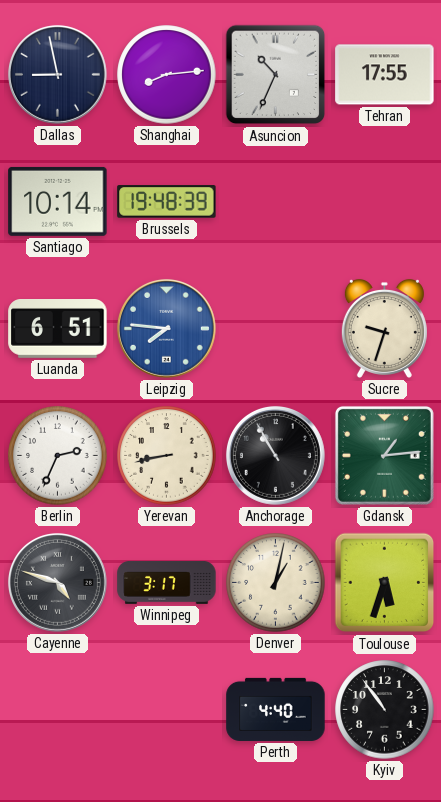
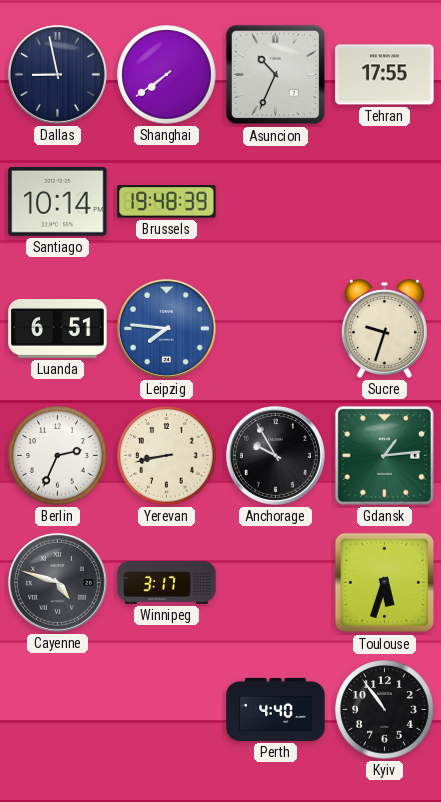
Shanghai: 8:14 -> 7:39 (167, 75)
Anchorage: 10:55 -> 9:55 (275, 455)
Denver: 1:02 -> none (276, 583)
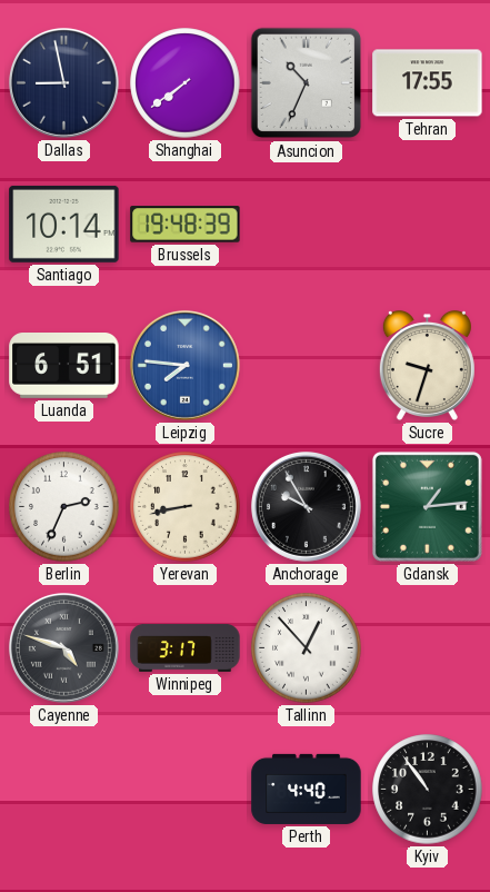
Tallinn: none -> 12:53 (307, 648)
Toulouse: 5:33 -> none (385, 583)
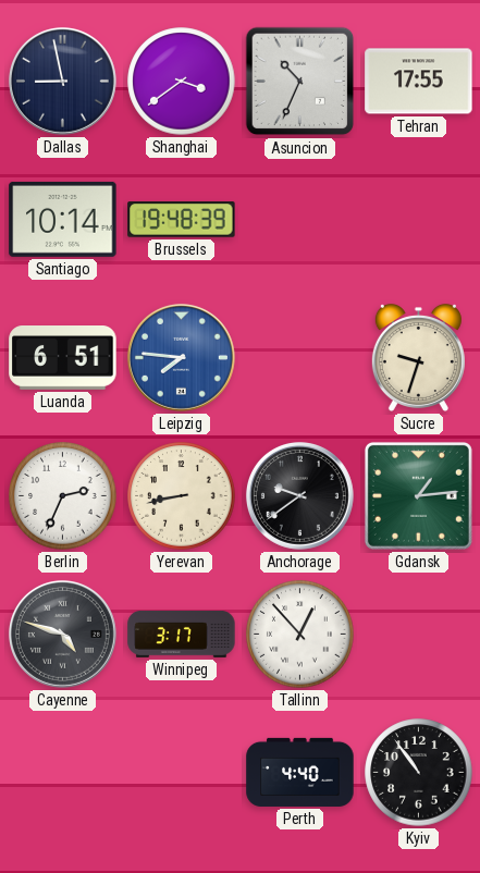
Shanghai: 7:39 -> 3:39 (182, 82)
Anchorage: 9:55 -> 9:39 (299, 495)
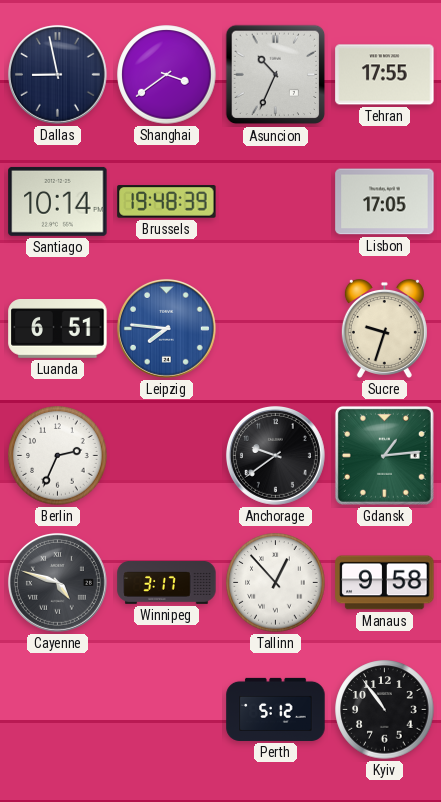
Lisbon: none -> 17:05 (385, 202)
Yerevan: 8:43 -> none (182, 496)
Manaus: none -> 9:58 (385, 583)
Perth: 4:40 -> 5:12 (276, 709)
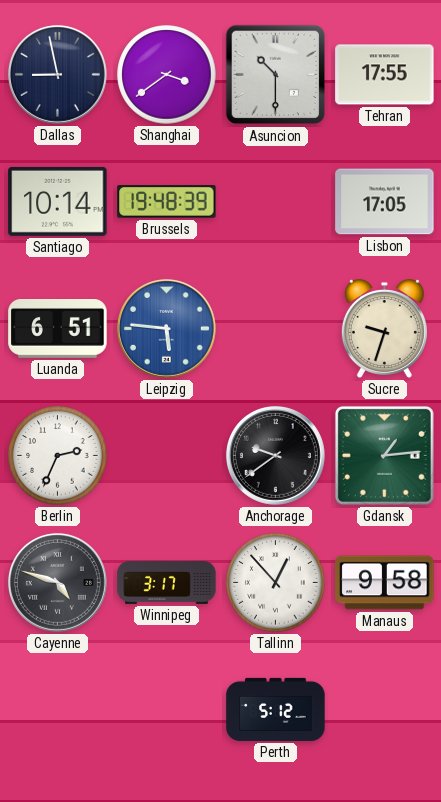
Asuncion: 10:34 -> 10:30 (276, 75)
Leipzig: 7:46 -> 5:46 (166, 328)
Kyiv: 10:54 -> none (385, 710)
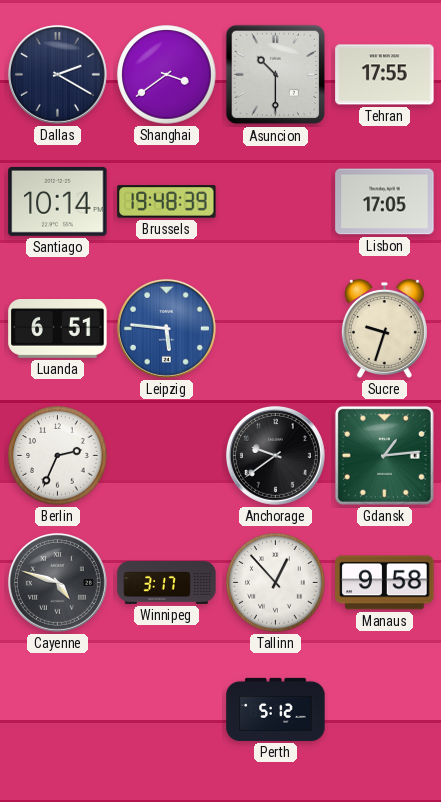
Dallas: 8:58 -> 2:20 (57, 74)
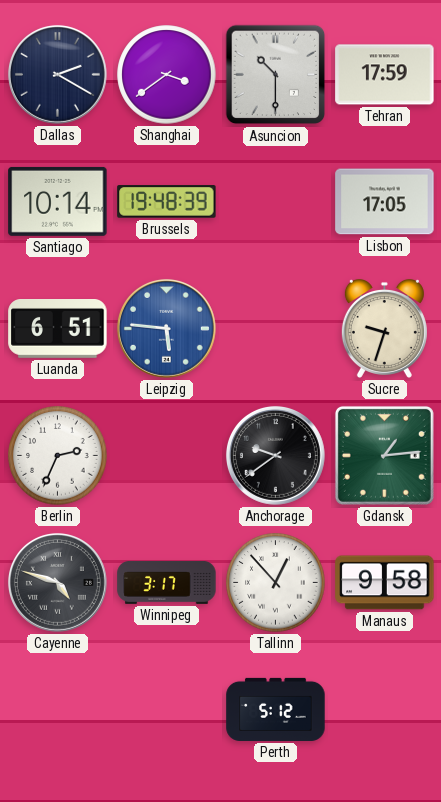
Tehran: 17:55 -> 17:59 (385, 75)
